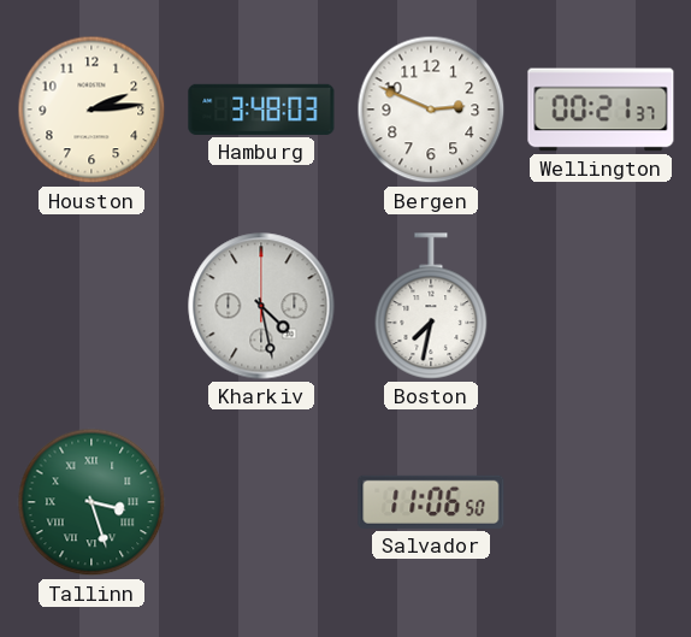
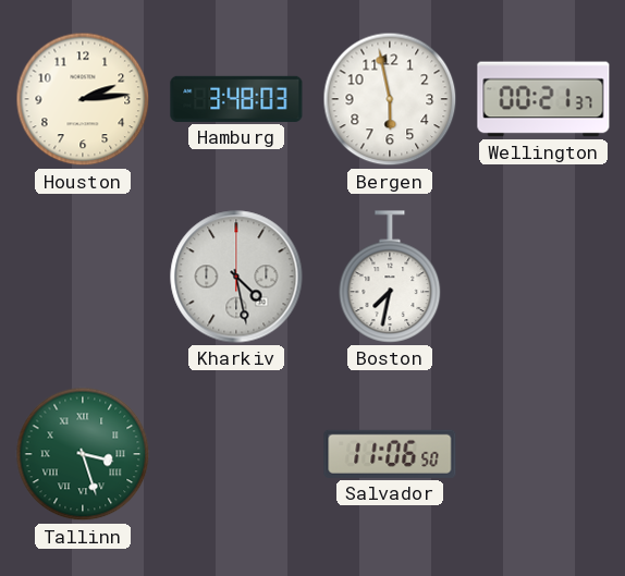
Bergen: 2:49 -> 5:58 (390, 99)
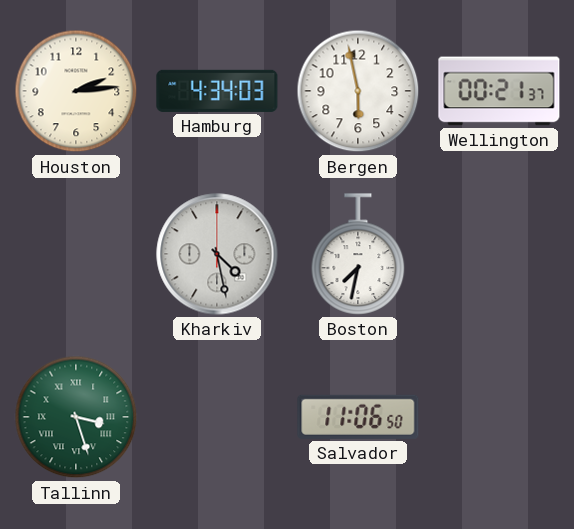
Hamburg: 3:48 -> 4:34 (217, 91)
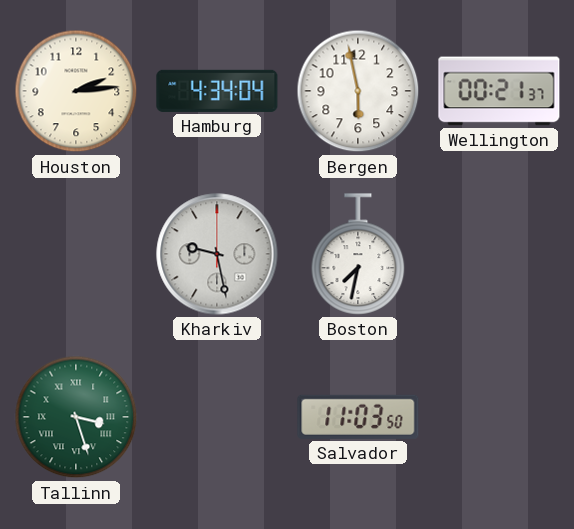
Hamburg: 4:34:03 -> 4:34:04 (217, 91)
Kharkiv: 4:28 -> 9:28 (217, 254)
Salvador: 11:06 -> 11:03 (358, 417)
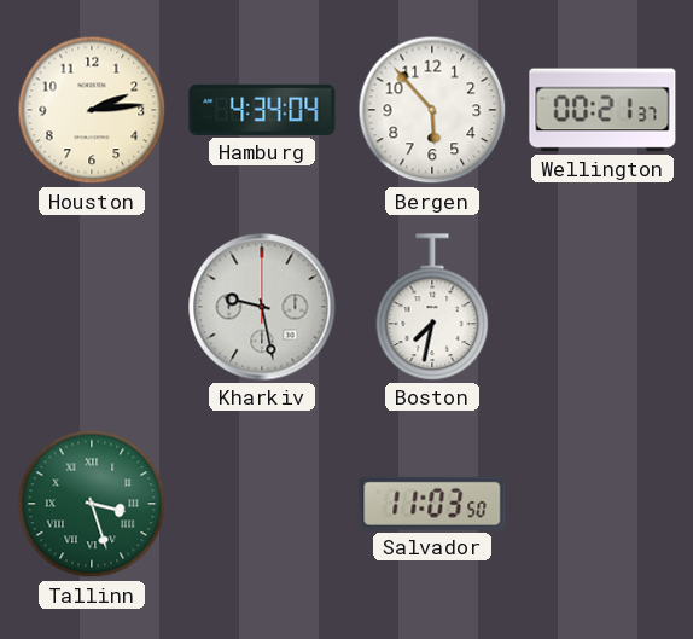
Bergen: 5:58 -> 5:53 (432, 110)
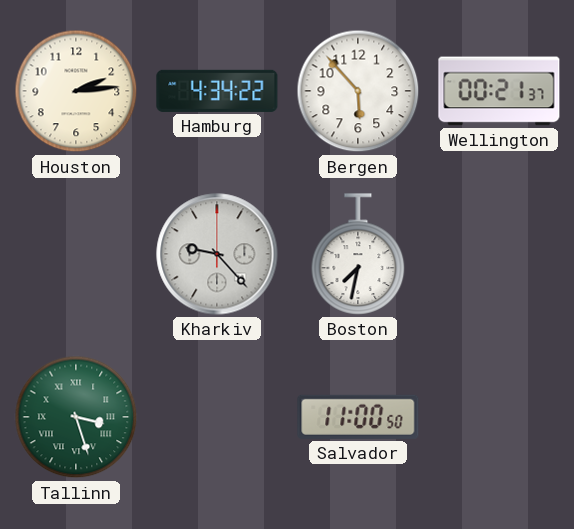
Hamburg: 4:34:04 -> 4:34:22 (217, 91)
Kharkiv: 9:28 -> 9:23 (217, 254)
Salvador: 11:03 -> 11:00 (358, 417)
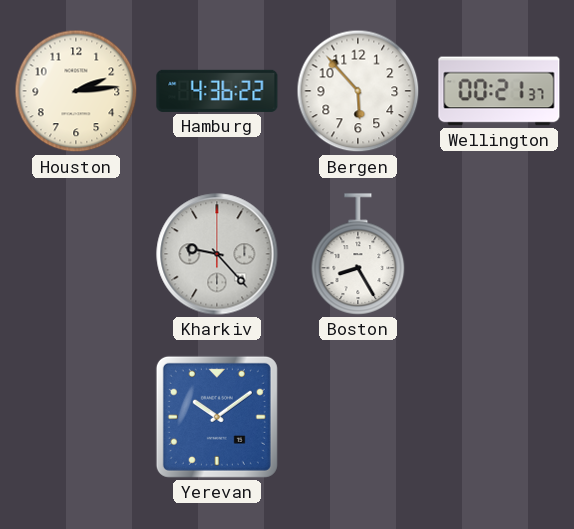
Hamburg: 4:34 -> 4:36 (217, 91)
Boston: 7:32 -> 8:25 (358, 254)
Tallinn: 3:27 -> none (76, 417)
Yerevan: none -> 10:09 (217, 417)
Salvador: 11:00 -> none (358, 417)
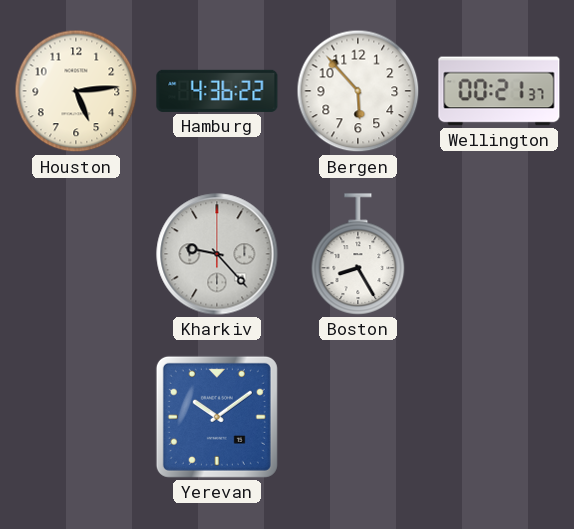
Houston: 2:14 -> 5:14 (76, 91)
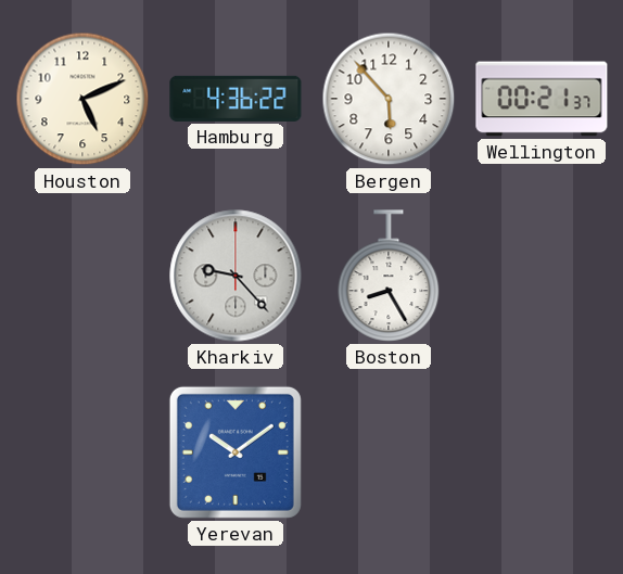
Houston: 5:14 -> 5:11 (82, 99)
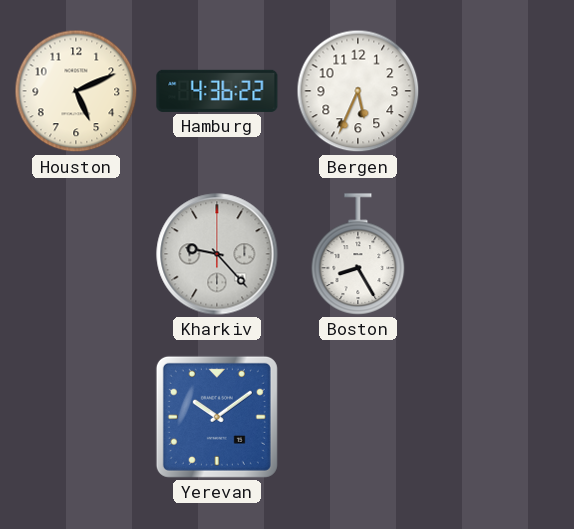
Bergen: 5:53 -> 5:34 (358, 91)
Wellington: 00:21 -> none (542, 99)
